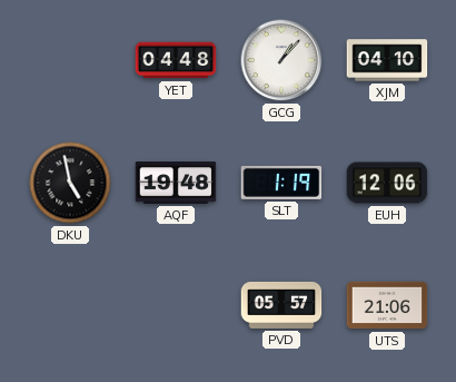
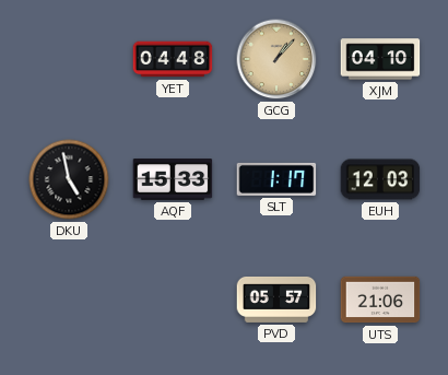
GCG dial: white -> champagne (276, 59)
AQF: 19:48 -> 15:33 (173, 179)
SLT: 1:19 -> 1:17 (276, 179)
EUH: 12:06 -> 12:03 (380, 179)
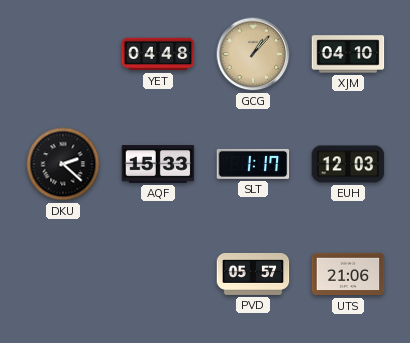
DKU: 4:58 -> 2:22 (63, 164)
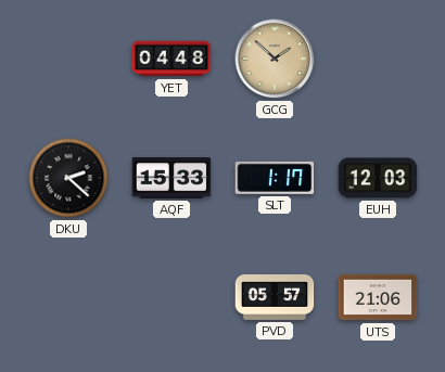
GCG: 1:07 -> 1:52 (275, 59)
XJM: 04:10 -> none (348, 54)
